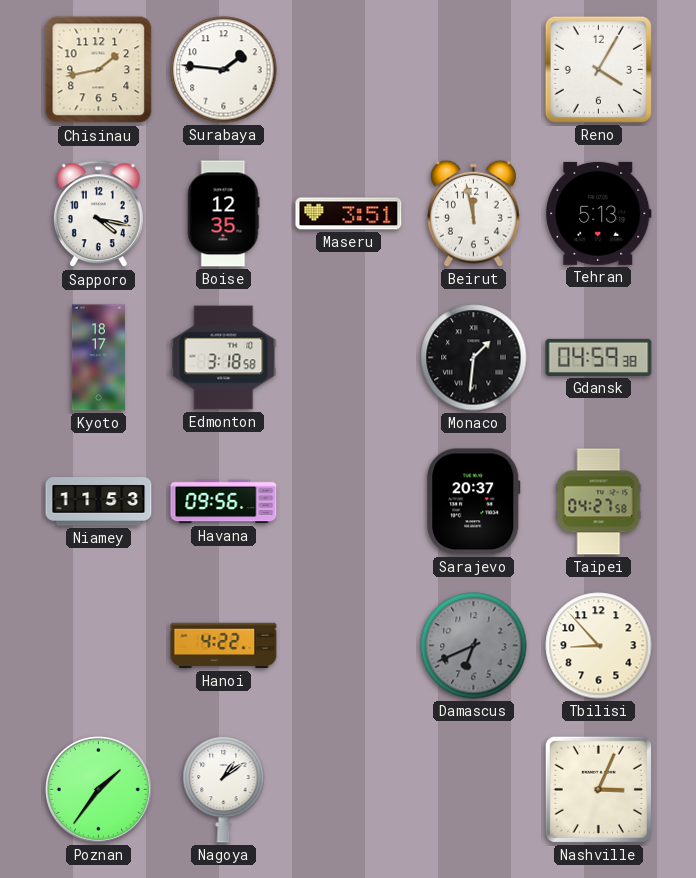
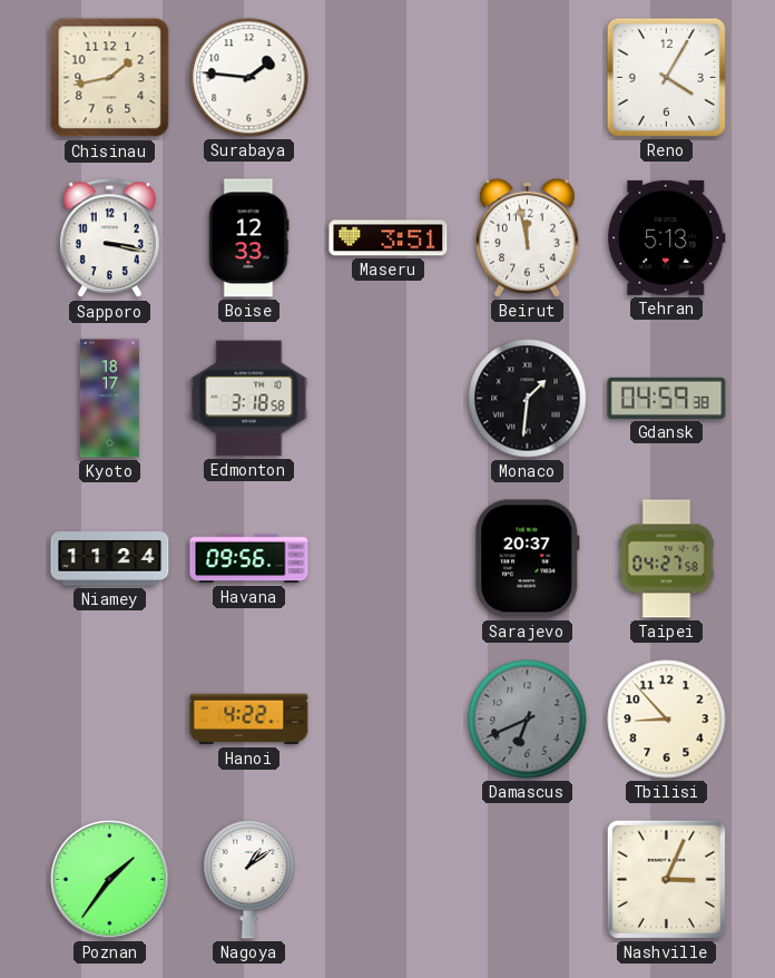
Sapporo: 4:17 -> 3:17 (109, 238)
Boise: 12:35 -> 12:33 (249, 238)
Niamey: 11:53 -> 11:24 (110, 559)
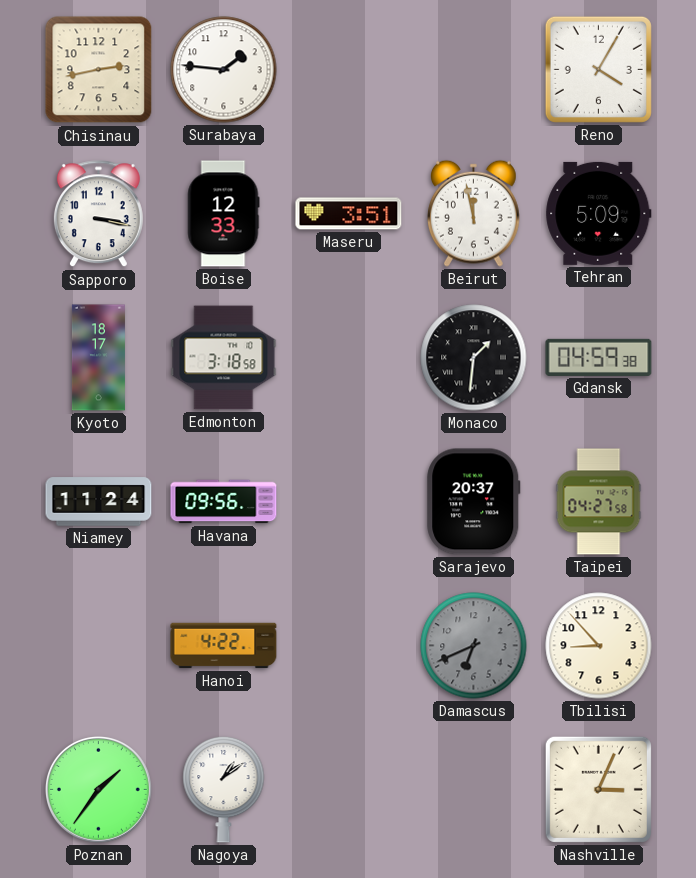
Chisinau: 1:43 -> 2:43 (99, 70)
Tehran: 5:13 -> 5:09 (599, 213)
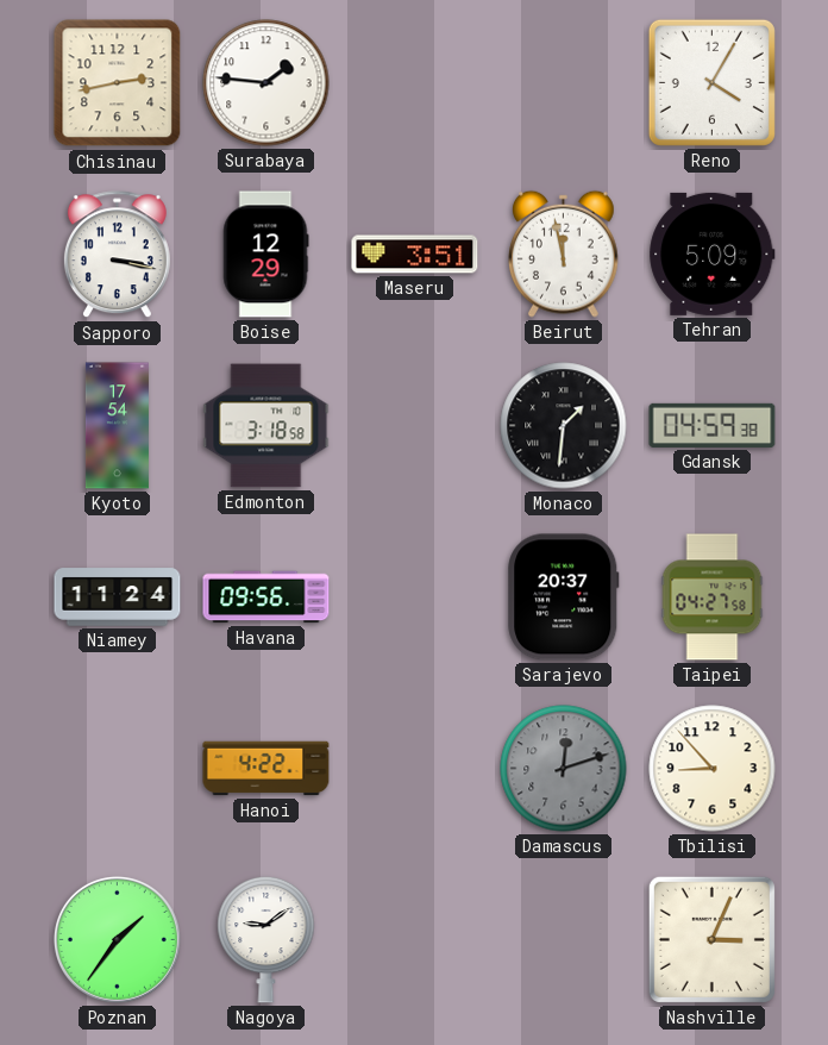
Boise: 12:33 -> 12:29 (266, 255)
Kyoto: 18:17 -> 17:54 (117, 426)
Damascus: 6:41 -> 12:12 (564, 769)
Nagoya: 1:09 -> 9:09 (266, 939)
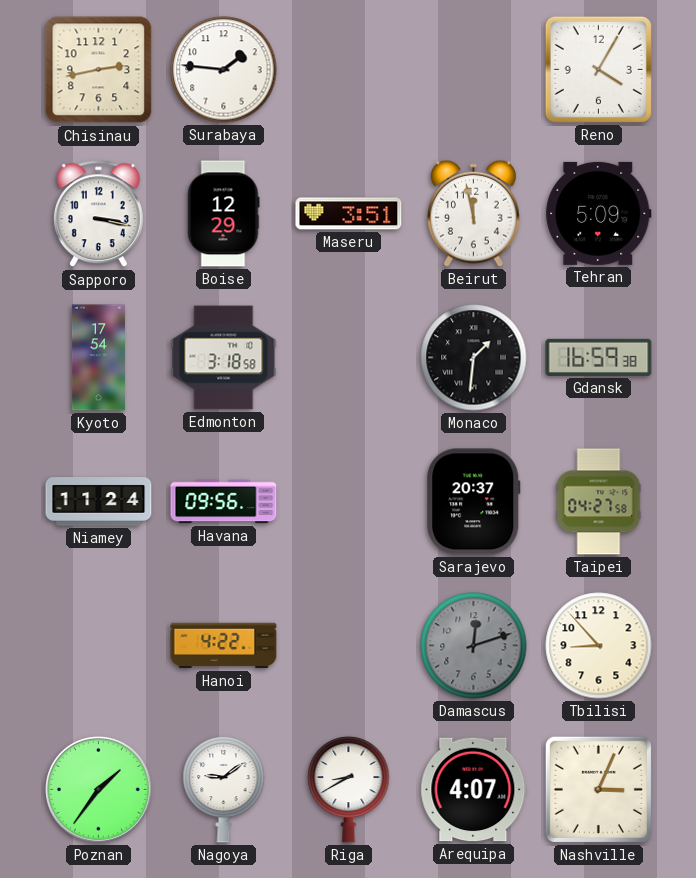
Gdansk: 04:59 -> 16:59 (599, 357)
Riga: none -> 8:40 (349, 789)
Arequipa: none -> 4:07 (474, 790)
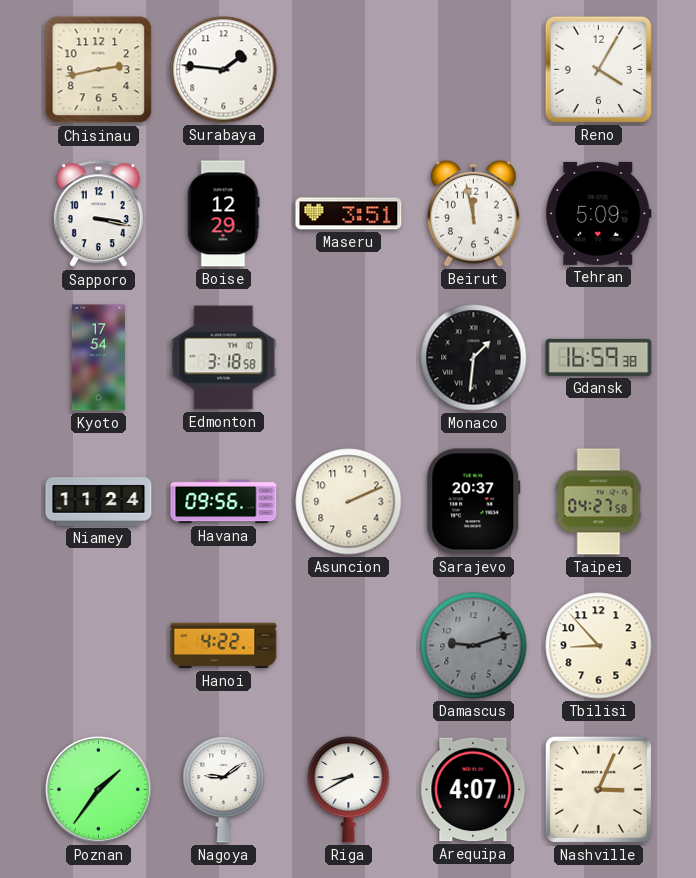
Asuncion: none -> 2:11 (349, 502)
Damascus: 12:12 -> 9:12 (474, 646)
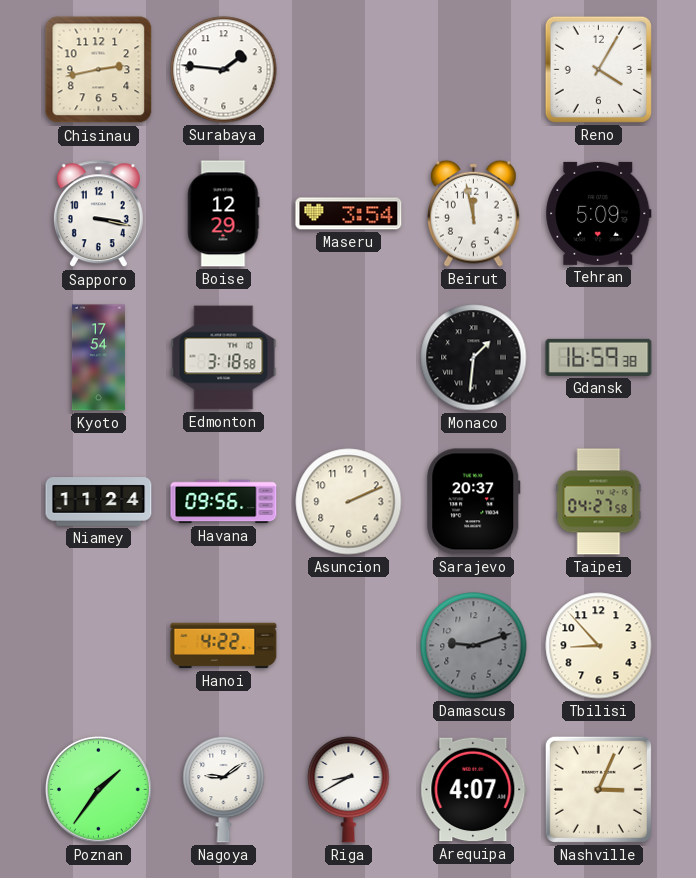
Maseru: 3:51 -> 3:54 (349, 214)
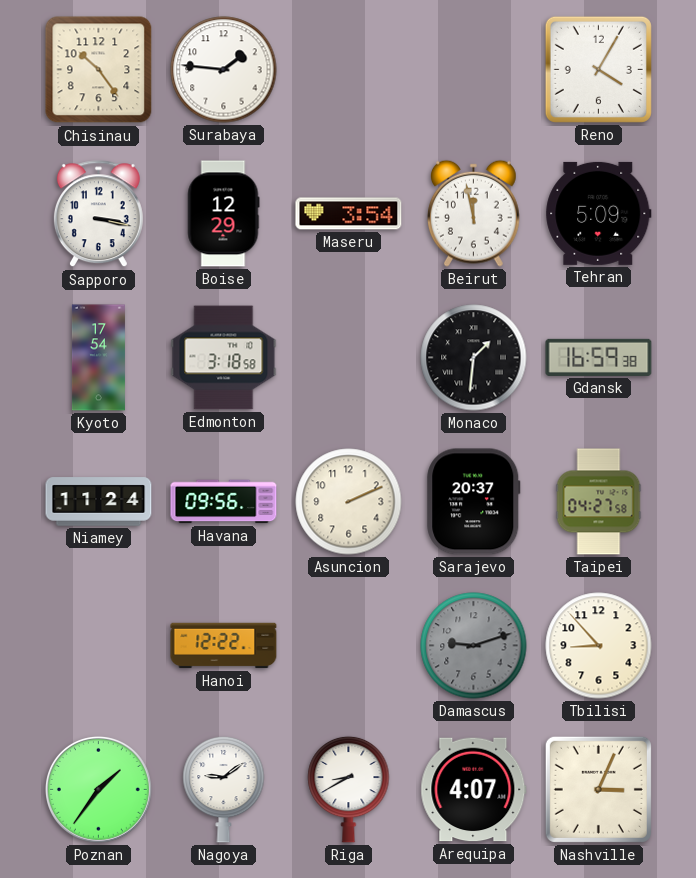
Chisinau: 2:43 -> 10:24 (99, 70)
Hanoi: 4:22 -> 12:22 (224, 646)
